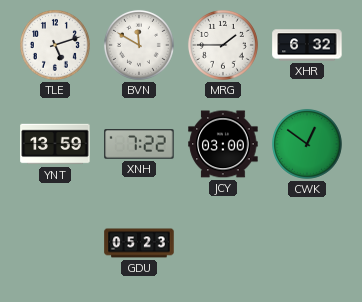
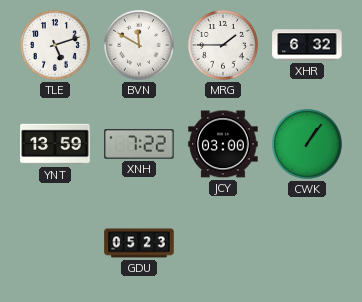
CWK: 12:51 -> 1:06 (307, 144)
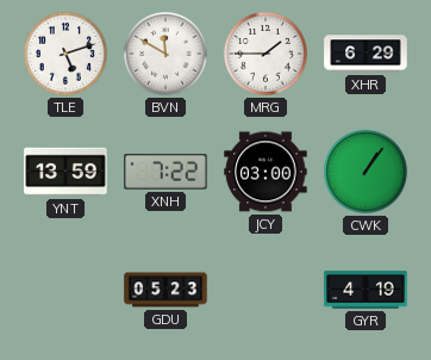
XHR: 6:32 -> 6:29 (366, 54)
GYR: none -> 4:19 (366, 290)
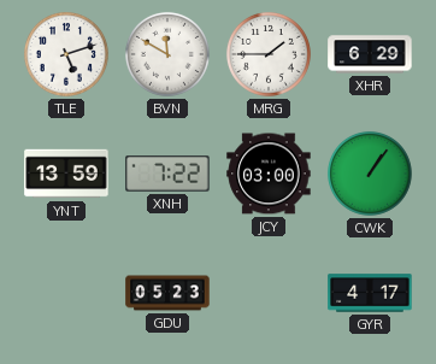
GYR: 4:19 -> 4:17 (370, 293)
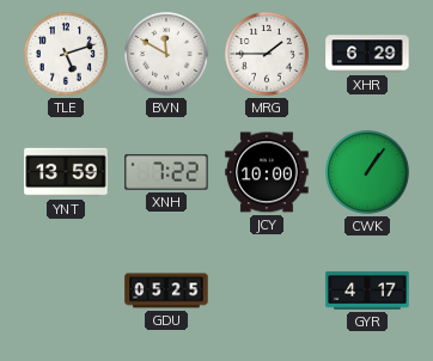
JCY: 03:00 -> 10:00 (267, 172)
GDU: 05:23 -> 05:25 (166, 290)
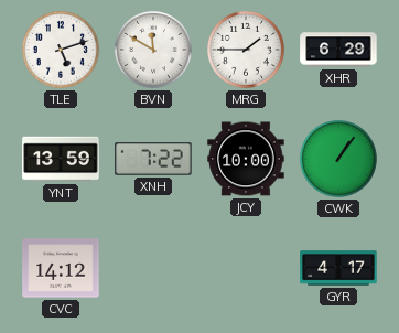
CVC: none -> 14:12 (61, 268)
GDU: 05:25 -> none (166, 290)
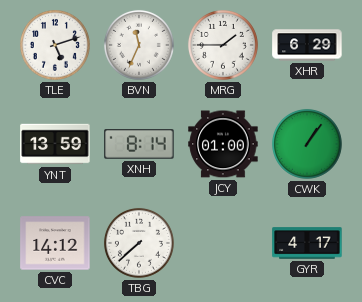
BVN: 11:50 -> 11:34 (139, 45)
XNH: 7:22 -> 8:14 (139, 144)
JCY: 10:00 -> 01:00 (223, 144)
TBG: none -> 7:38 (139, 243)
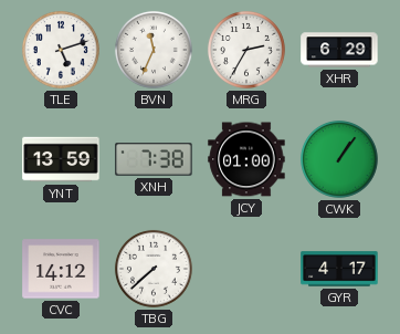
MRG: 1:45 -> 2:35 (246, 50)
XNH: 8:14 -> 7:38 (154, 159)
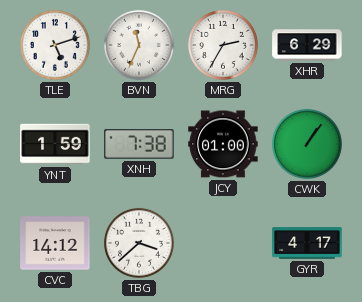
YNT: 13:59 -> 1:59 (55, 144)
TBG: 7:38 -> 3:38 (139, 243)
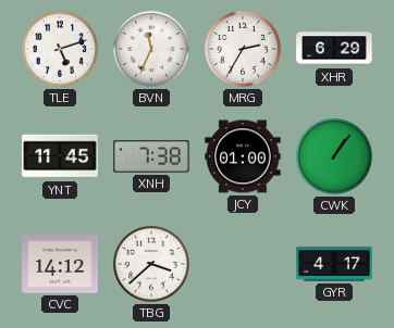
YNT: 1:59 -> 11:45 (60, 156)
